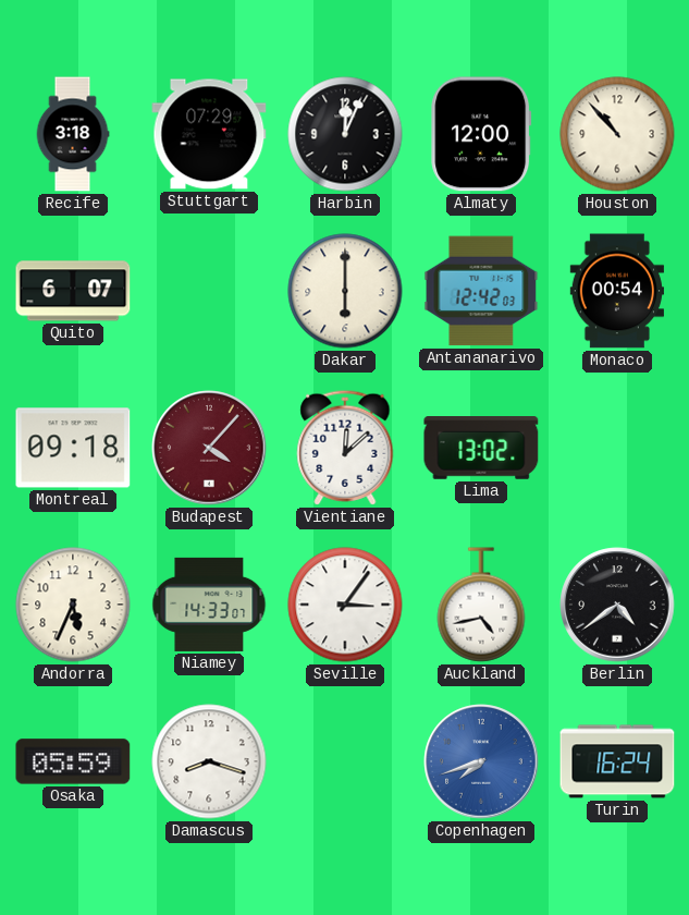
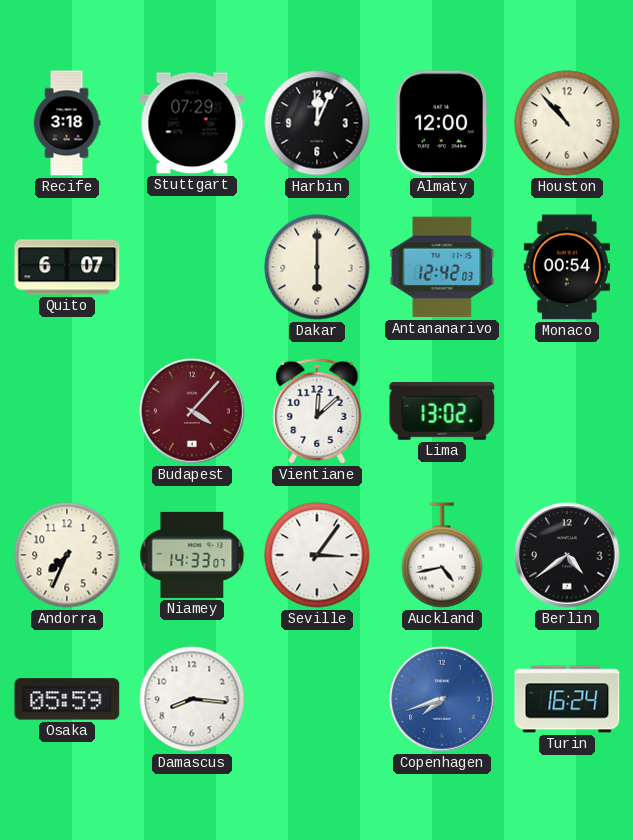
Montreal: 09:18 -> none (73, 448)
Andorra: 5:34 -> 7:34 (67, 555)
Damascus: 8:18 -> 8:16 (192, 699)
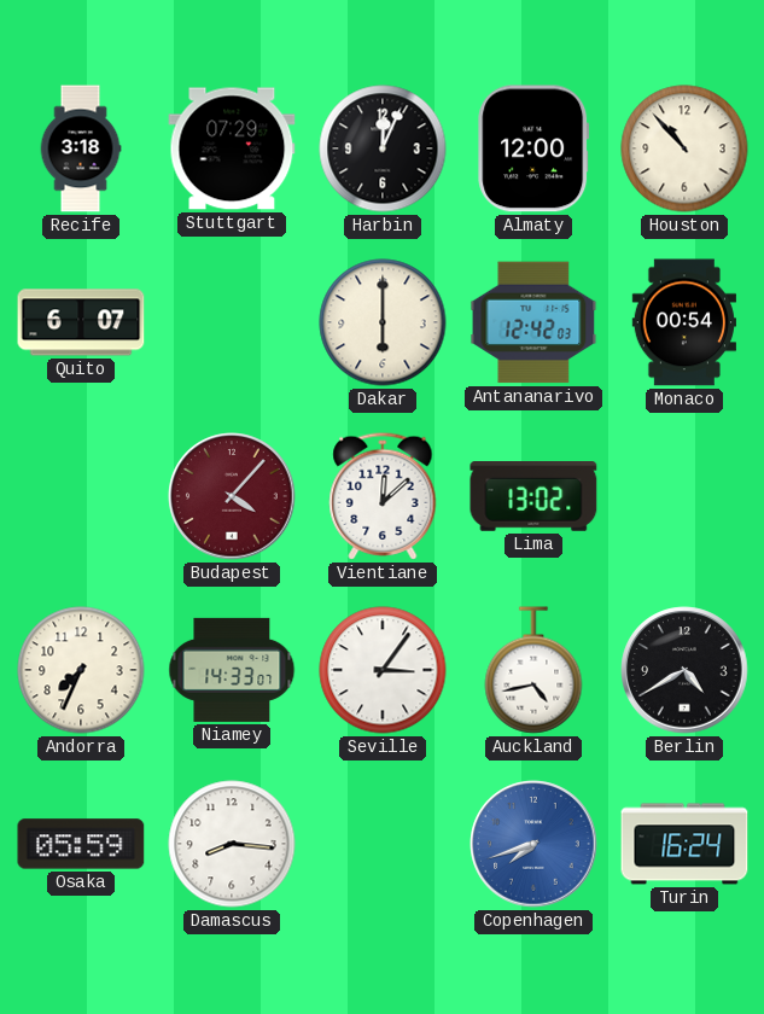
Berlin: 4:39 -> 4:40 (684, 670)
